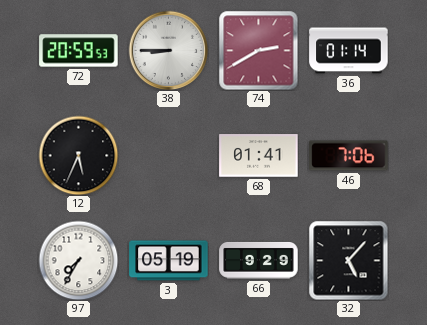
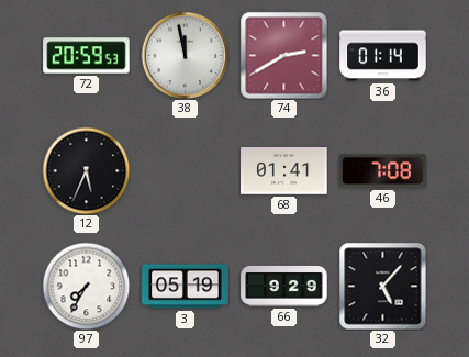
38: 8:45 -> 11:58 (185, 55)
46: 7:06 -> 7:08 (383, 171)
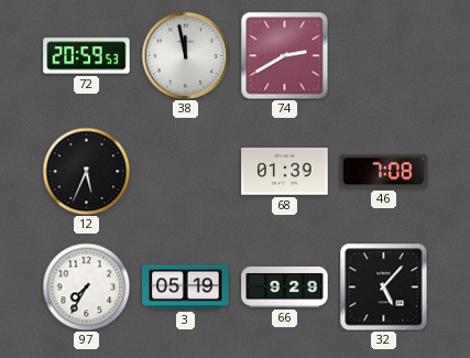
36: 01:14 -> none (383, 56)
68: 01:41 -> 01:39 (285, 172)
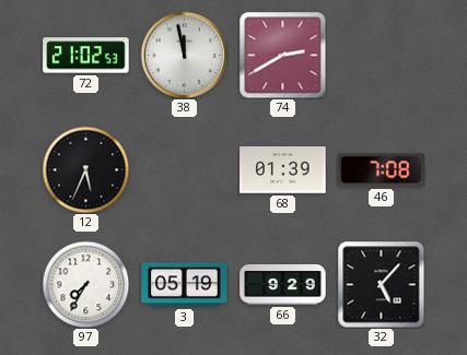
72: 20:59 -> 21:02 (86, 56)
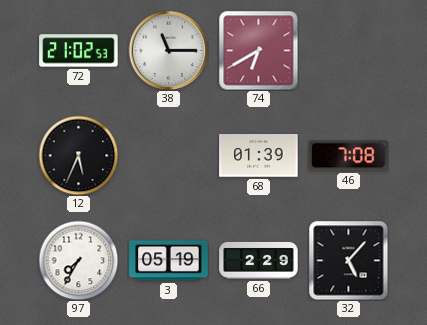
38: 11:58 -> 11:15 (168, 50)
74: 2:40 -> 6:40 (258, 50)
66: 9:29 -> 2:29 (259, 260)
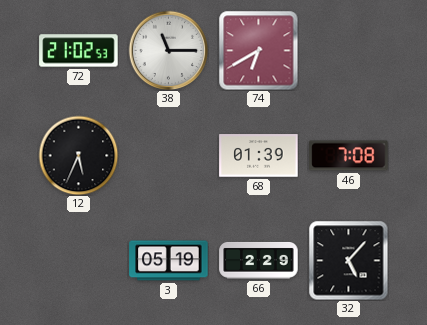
97: 7:35 -> none (78, 260)
